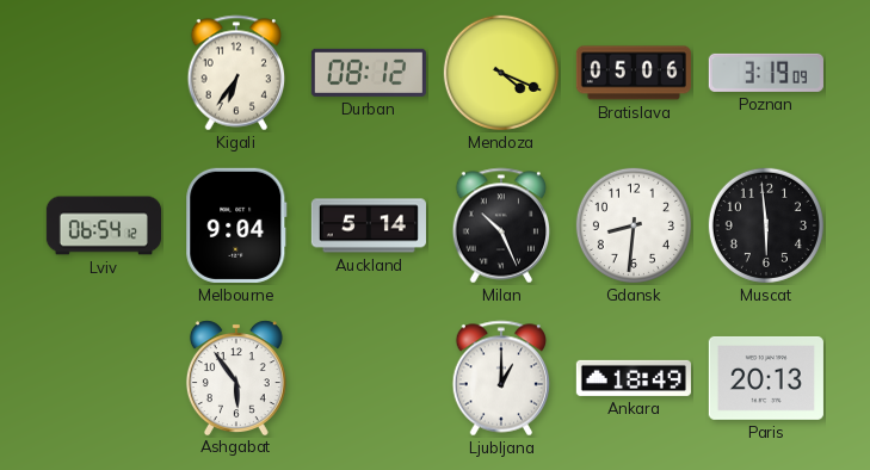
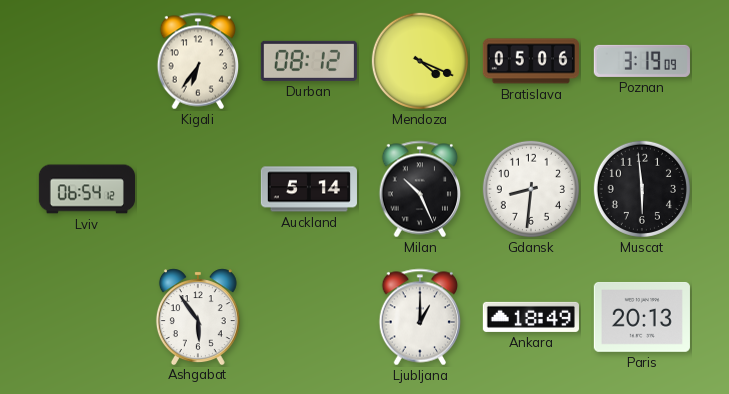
Melbourne: 9:04 -> none (236, 225)
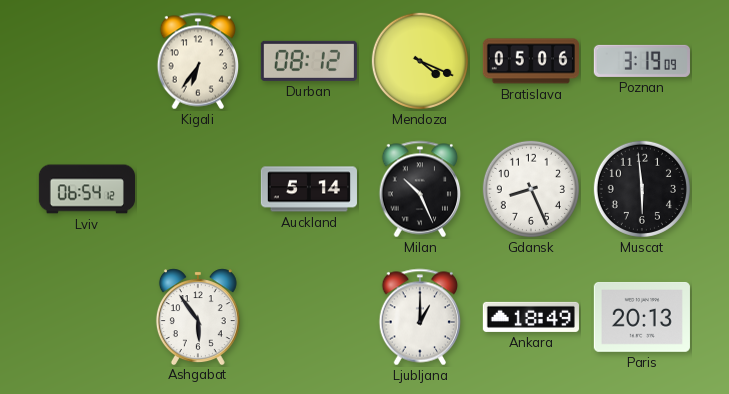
Gdansk: 8:31 -> 8:26 (531, 189)
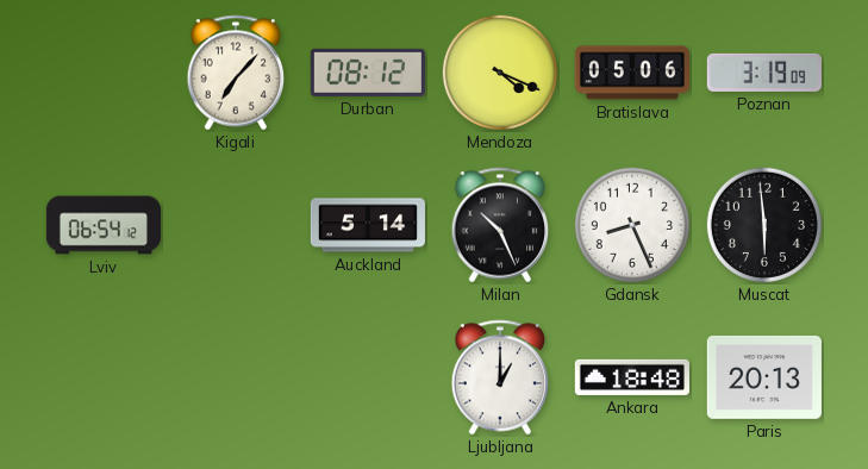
Kigali: 6:36 -> 7:07 (236, 73)
Ashgabat: 5:54 -> none (198, 316)
Ankara: 18:49 -> 18:48 (632, 377)
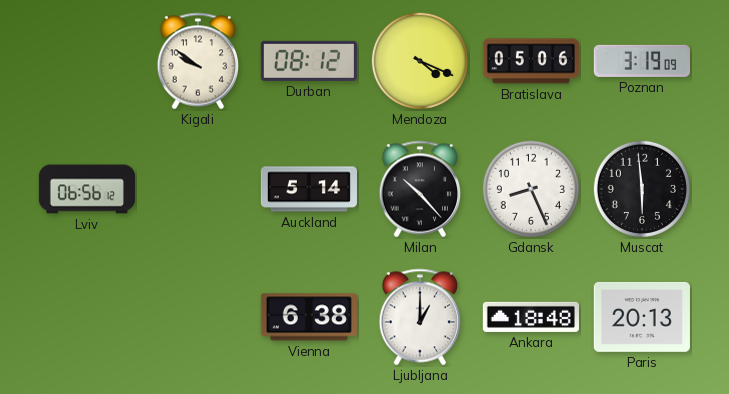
Kigali: 7:07 -> 9:51 (198, 61)
Lviv: 06:54 -> 06:56 (86, 189)
Milan: 10:26 -> 10:23 (420, 189)
Vienna: none -> 6:38 (309, 317)
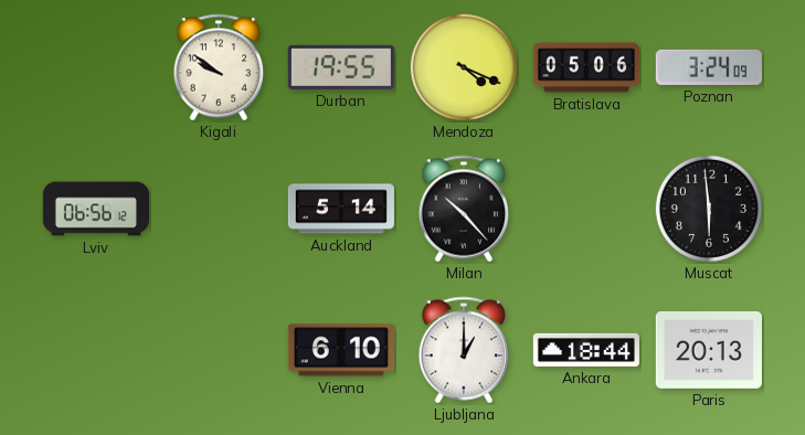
Durban: 08:12 -> 19:55 (341, 67)
Poznan: 3:19 -> 3:24 (709, 67)
Gdansk: 8:26 -> none (531, 189)
Vienna: 6:38 -> 6:10 (341, 350)
Ankara: 18:48 -> 18:44 (586, 350)
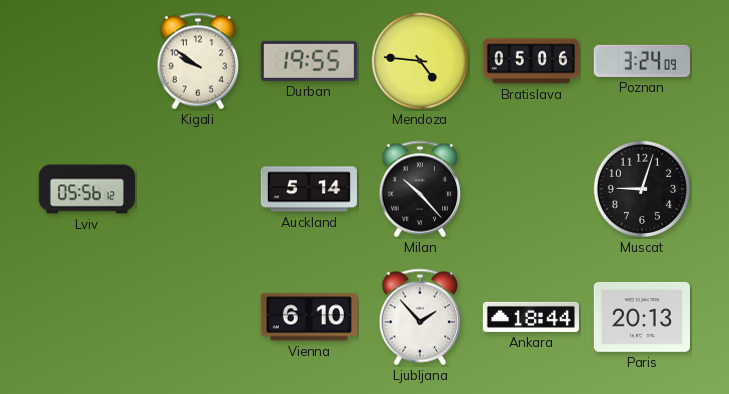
Mendoza: 4:19 -> 4:46 (420, 61)
Lviv: 06:56 -> 05:56 (86, 189)
Muscat: 5:59 -> 9:03 (642, 189)
Ljubljana: 1:00 -> 1:53 (420, 317)
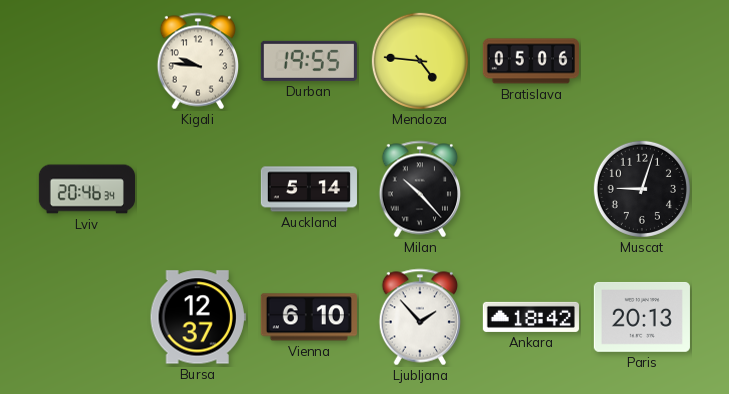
Kigali: 9:51 -> 9:46 (198, 61)
Poznan: 3:24 -> none (642, 61)
Lviv: 05:56 -> 20:46 (86, 189)
Bursa: none -> 12:37 (198, 317)
Ankara: 18:44 -> 18:42 (531, 317)
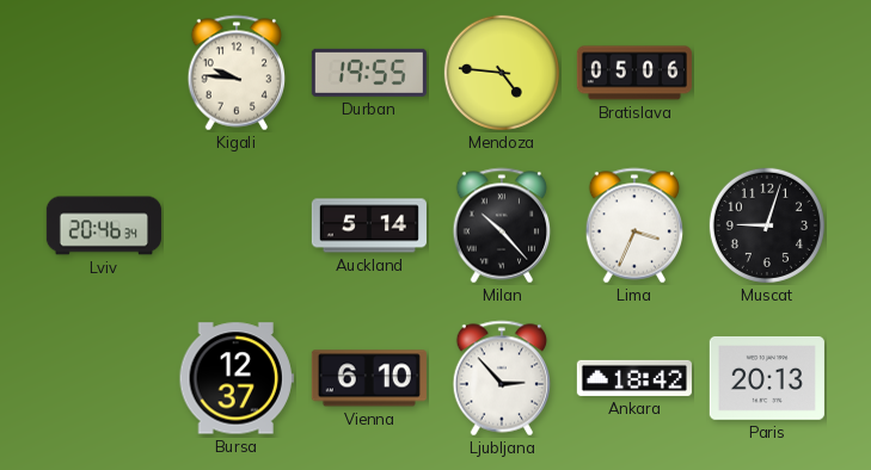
Lima: none -> 3:34 (634, 225)
Ljubljana: 1:53 -> 2:53 (502, 378)
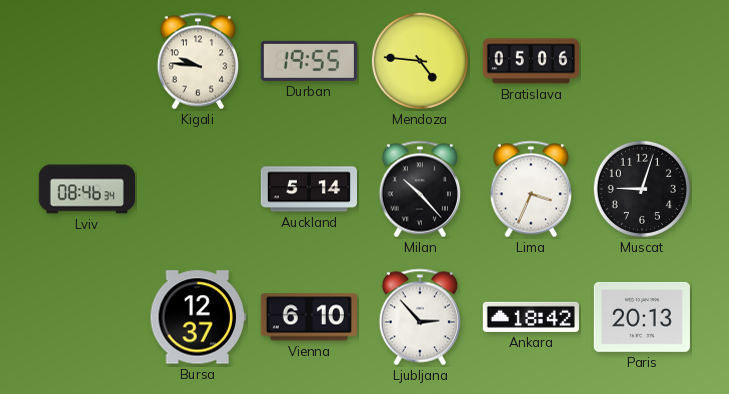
Lviv: 20:46 -> 08:46 (86, 189)
